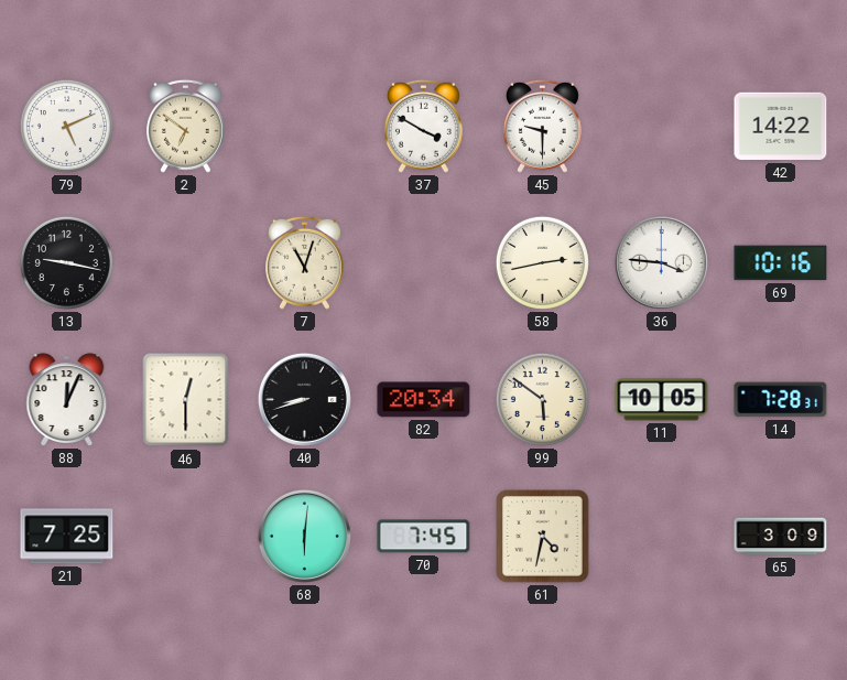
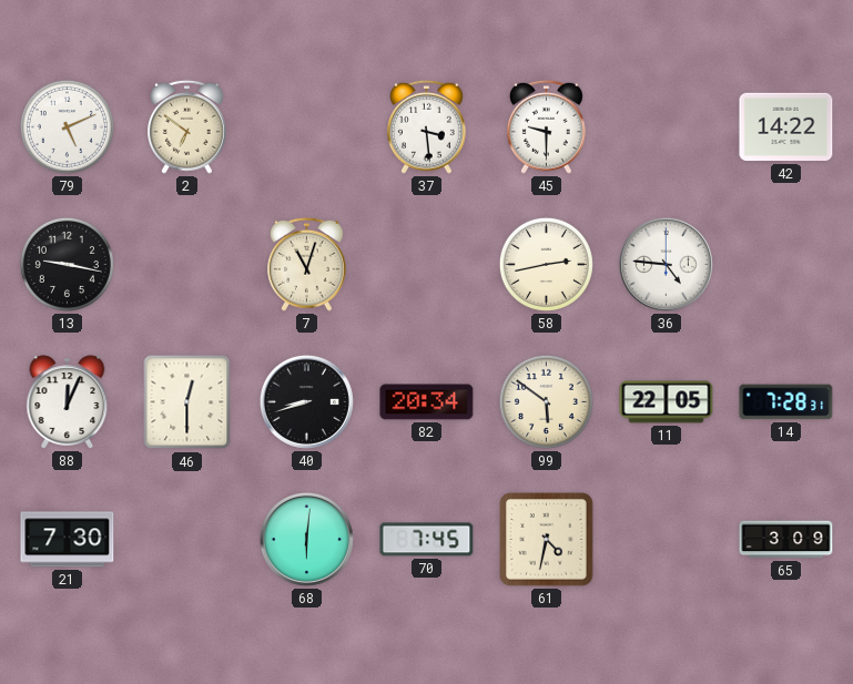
37: 3:50 -> 3:29 (426, 126)
36: 3:46 -> 4:46 (666, 264)
69: 10:16 -> none (781, 263)
11: 10:05 -> 22:05 (667, 402)
21: 7:25 -> 7:30 (68, 540)
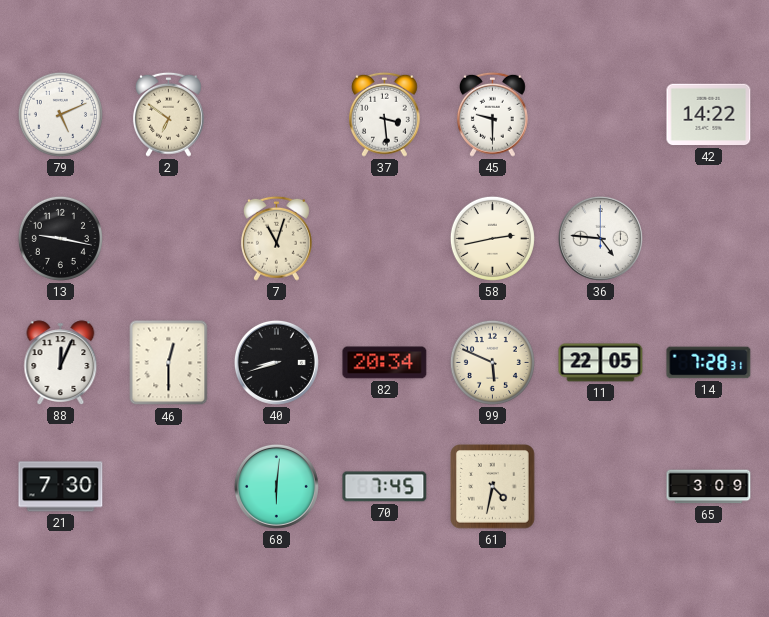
99: 5:51 -> 5:49 (492, 362)
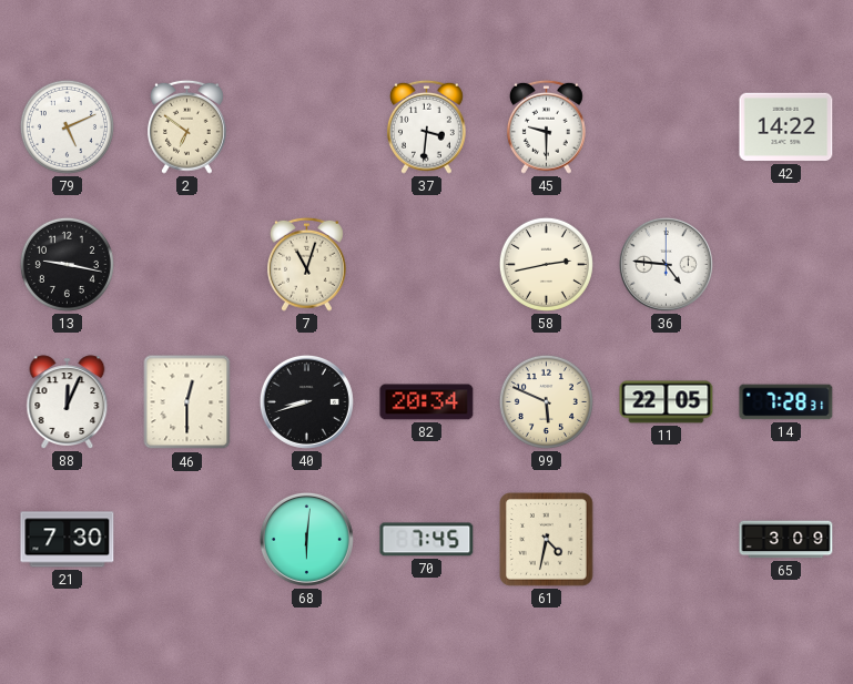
37: 3:29 -> 3:31 (426, 126)
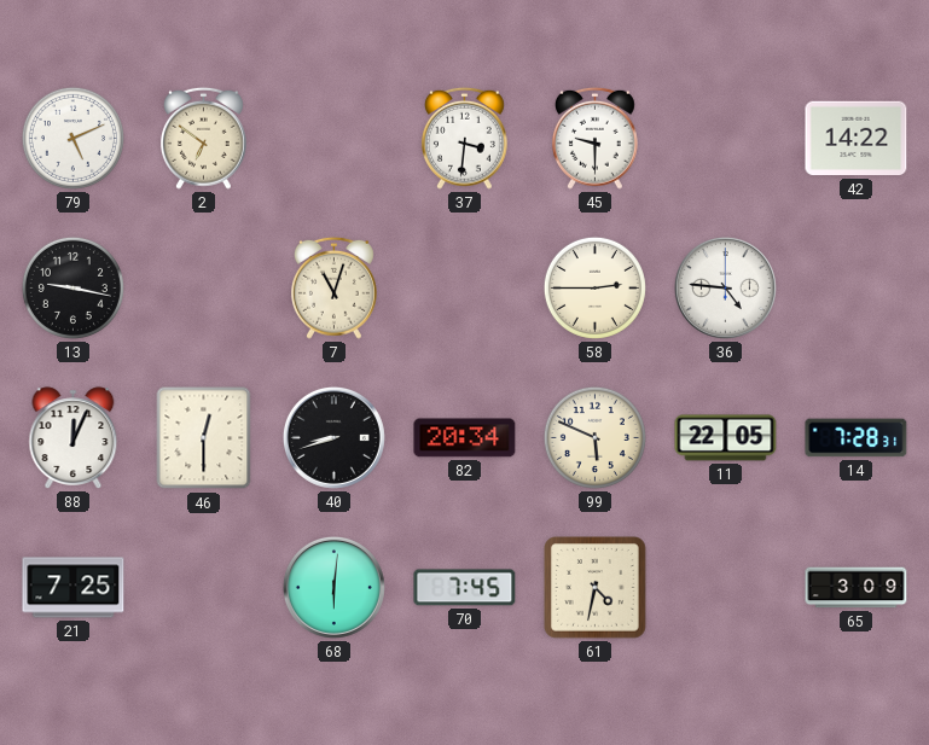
58: 2:43 -> 2:45 (594, 287)
21: 7:30 -> 7:25 (74, 588)
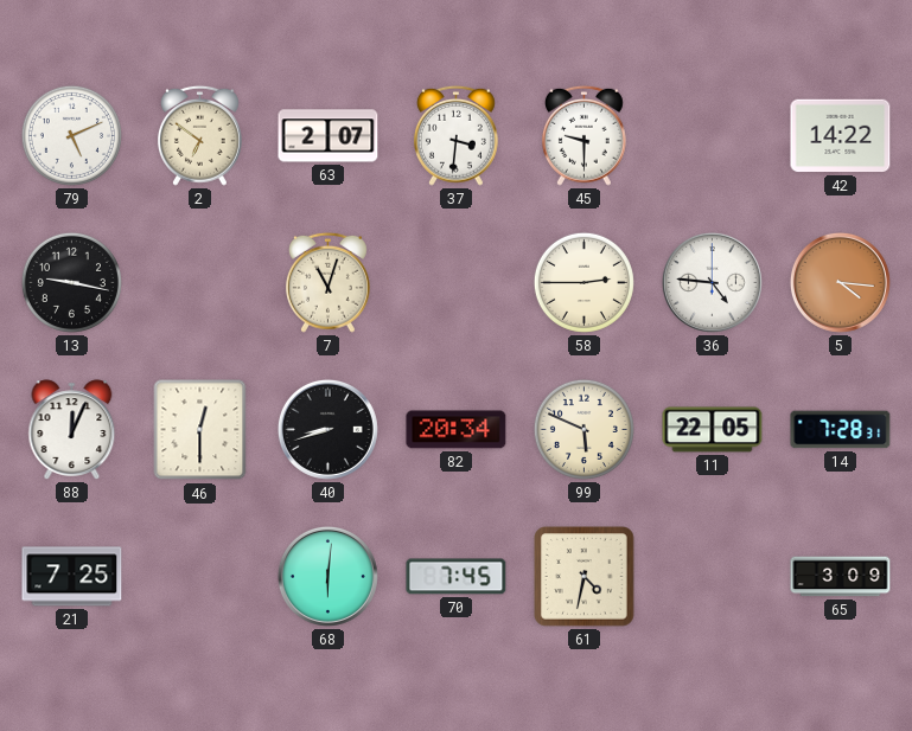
63: none -> 2:07 (329, 136)
5: none -> 4:16 (840, 282)
